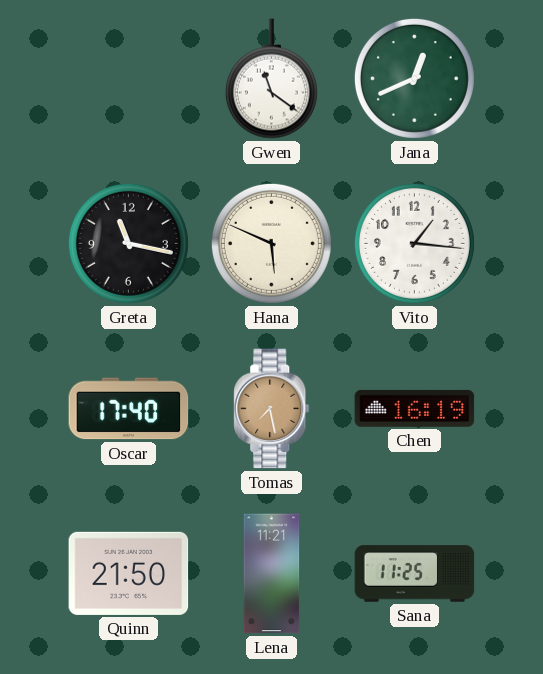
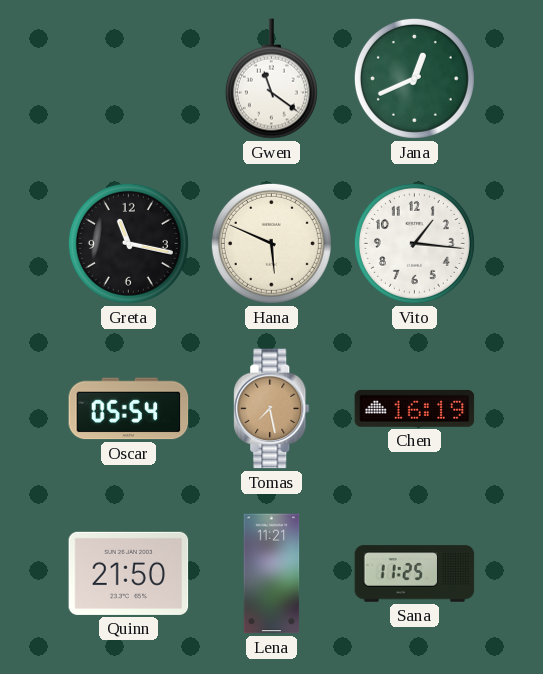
Oscar: 17:40 -> 05:54 (129, 409)
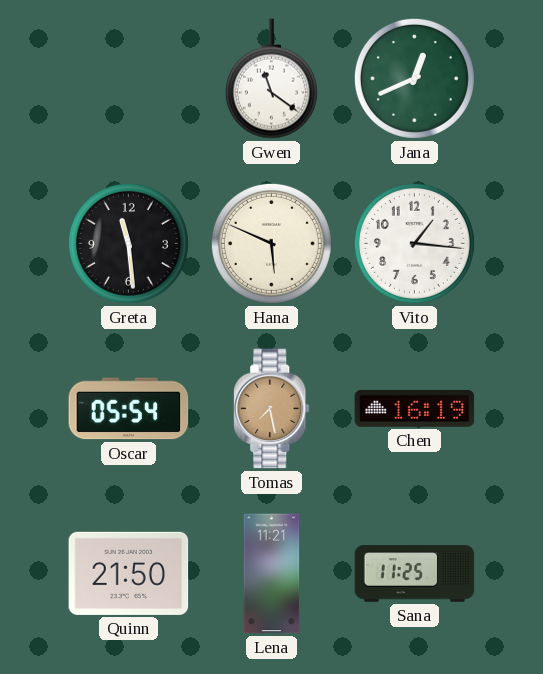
Greta: 11:17 -> 11:29 (128, 243)
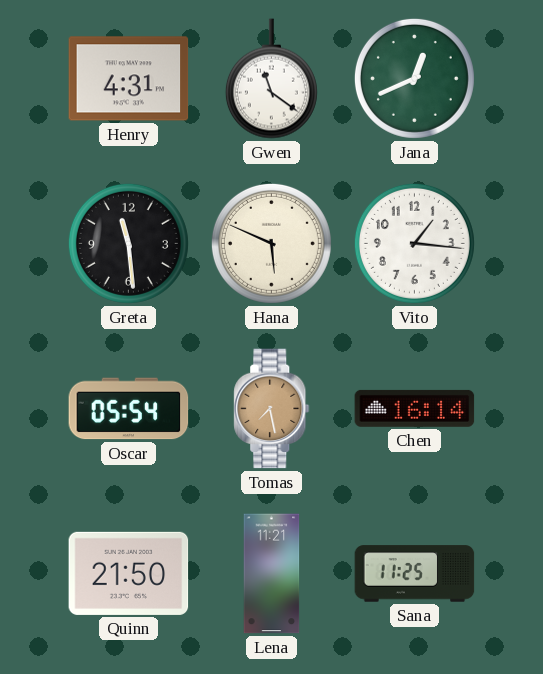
Henry: none -> 4:31 (129, 79)
Chen: 16:19 -> 16:14 (415, 408)
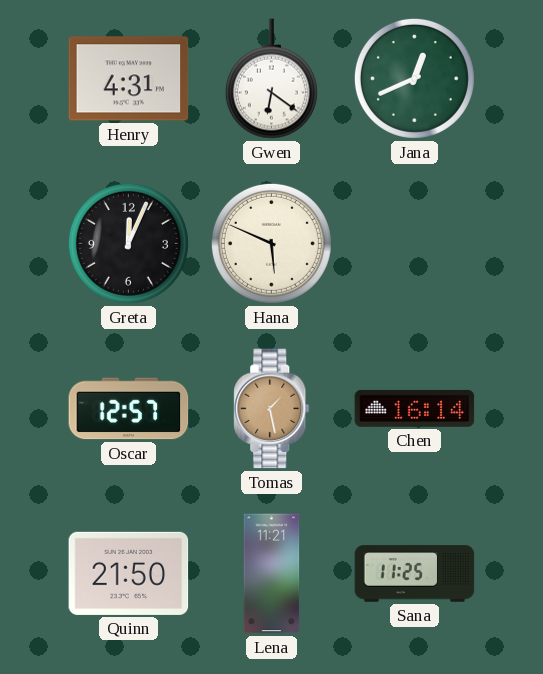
Gwen: 11:21 -> 6:21 (271, 79)
Greta: 11:29 -> 12:04 (128, 243)
Vito: 1:16 -> none (414, 243)
Oscar: 05:54 -> 12:57 (129, 409)
Tomas: 7:28 -> 1:28 (272, 409)
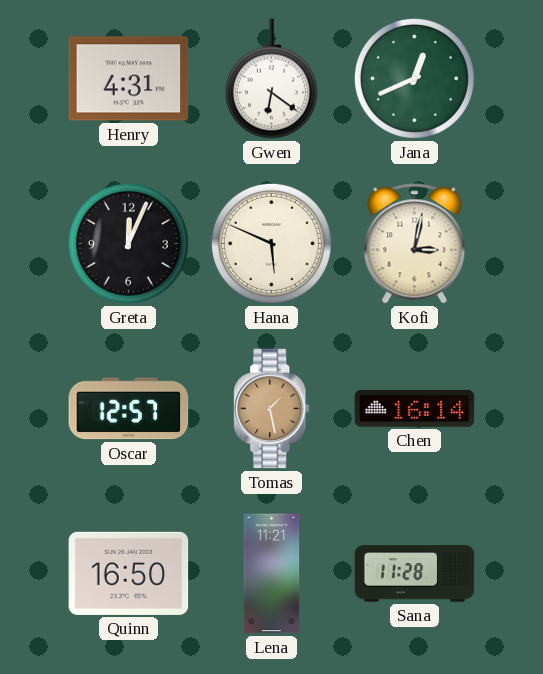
Kofi: none -> 3:02 (415, 244)
Quinn: 21:50 -> 16:50 (129, 573)
Sana: 11:25 -> 11:28 (415, 574)
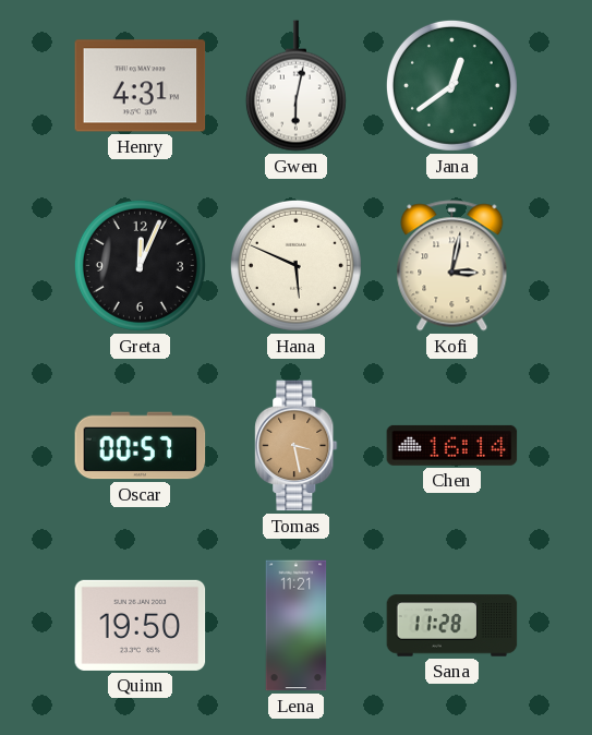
Gwen: 6:21 -> 6:02 (295, 86)
Jana: 12:41 -> 12:39 (451, 85)
Oscar: 12:57 -> 00:57 (141, 446)
Tomas: 1:28 -> 3:28 (297, 446)
Quinn: 16:50 -> 19:50 (141, 625)
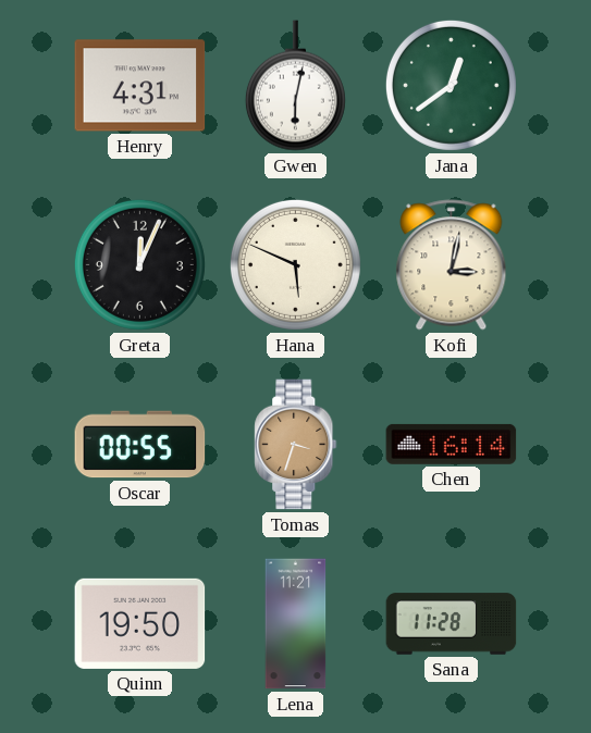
Oscar: 00:57 -> 00:55 (140, 445)
Tomas: 3:28 -> 3:33 (296, 445)
